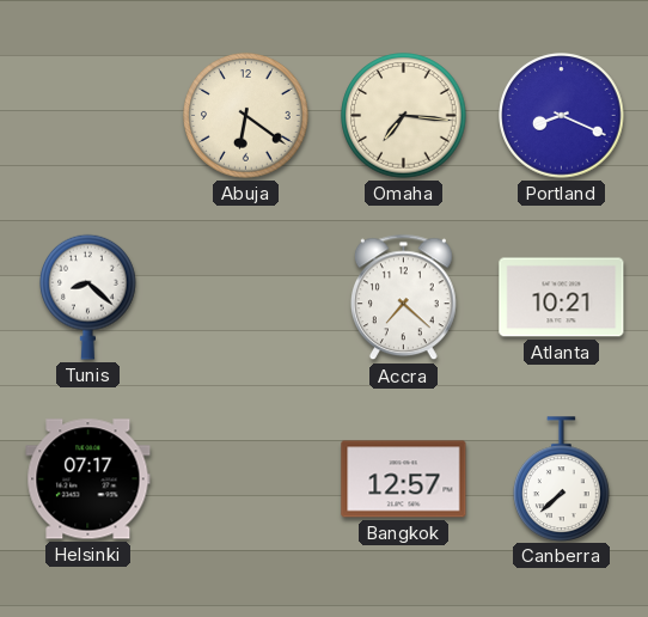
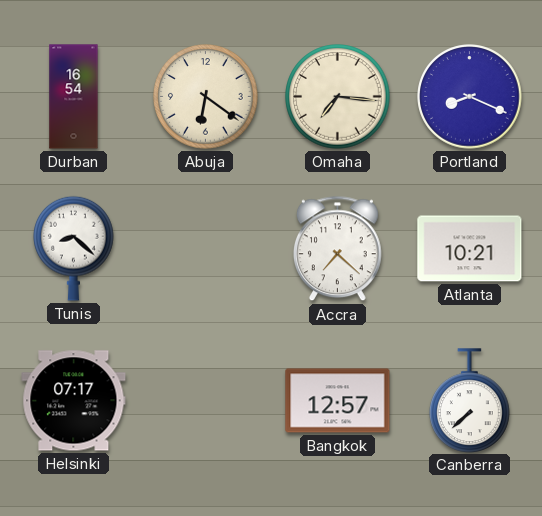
Durban: none -> 16:54 (74, 97)
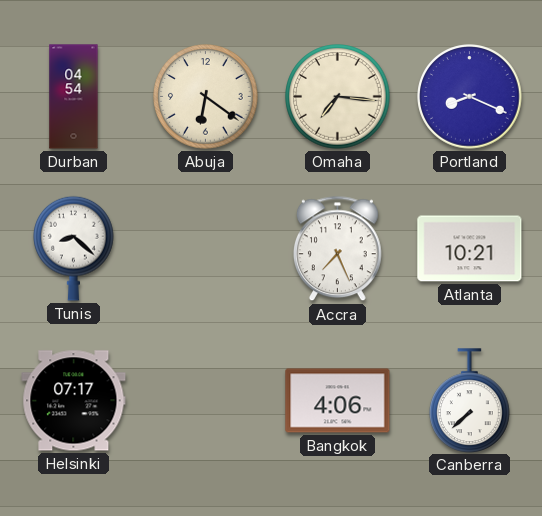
Durban: 16:54 -> 04:54 (74, 97)
Accra: 7:22 -> 7:26 (337, 249)
Bangkok: 12:57 -> 4:06 (338, 401)
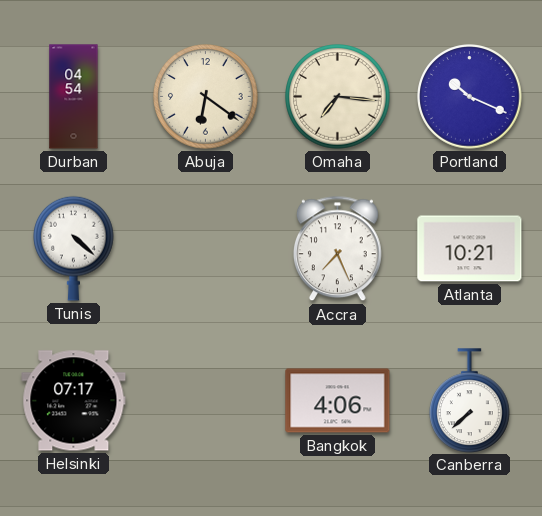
Portland: 8:19 -> 10:19 (470, 97)
Tunis: 8:22 -> 4:22 (74, 248)
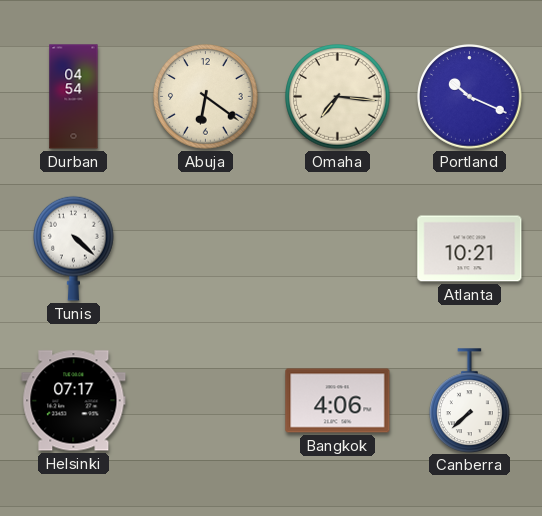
Accra: 7:26 -> none (337, 249)
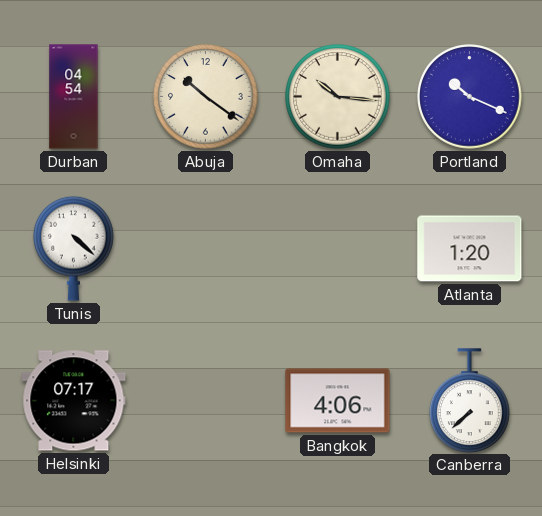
Abuja: 6:21 -> 10:21 (206, 97)
Omaha: 7:16 -> 10:16 (338, 97)
Atlanta: 10:21 -> 1:20 (470, 249)
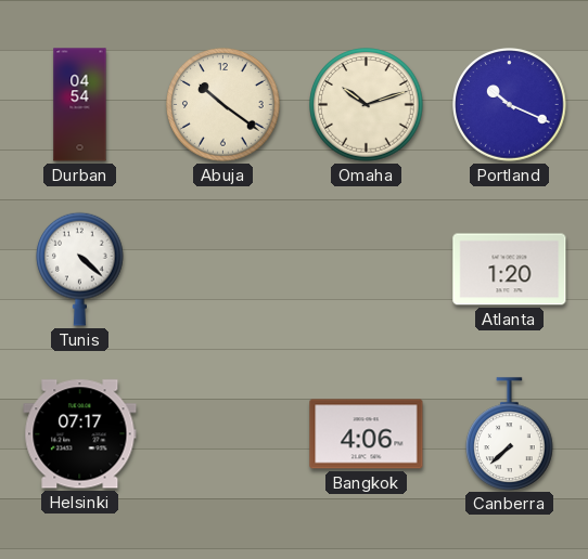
Omaha: 10:16 -> 10:12 (367, 105)
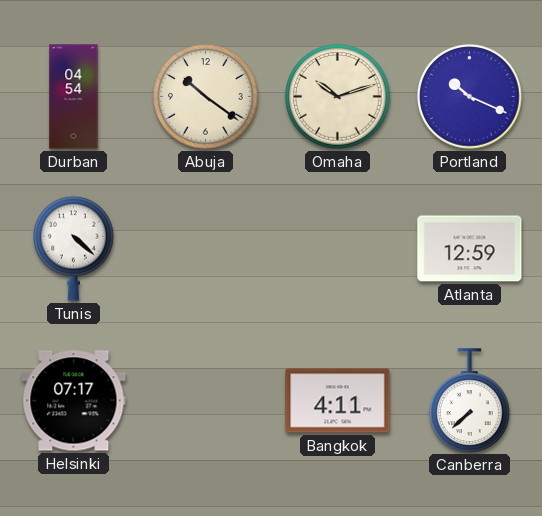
Atlanta: 1:20 -> 12:59 (470, 249)
Bangkok: 4:06 -> 4:11 (338, 401)
